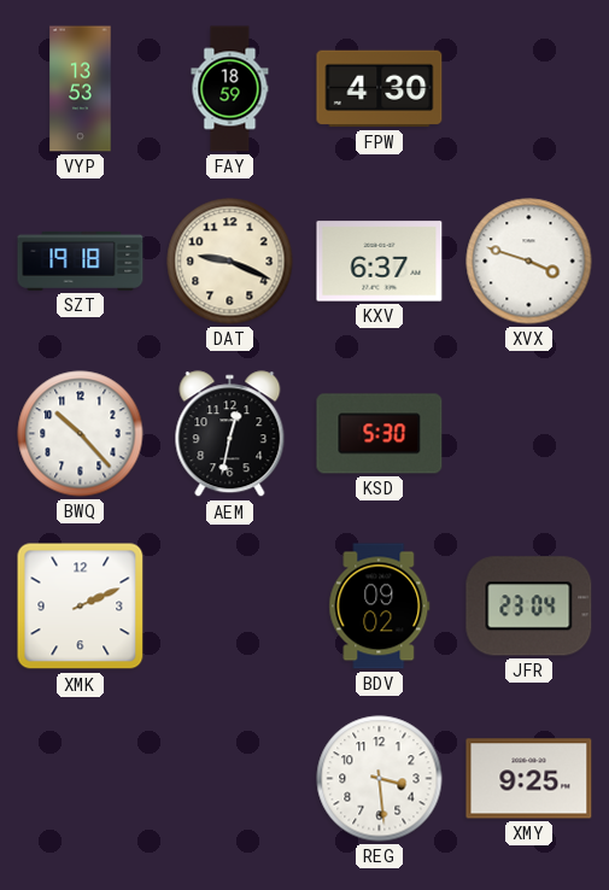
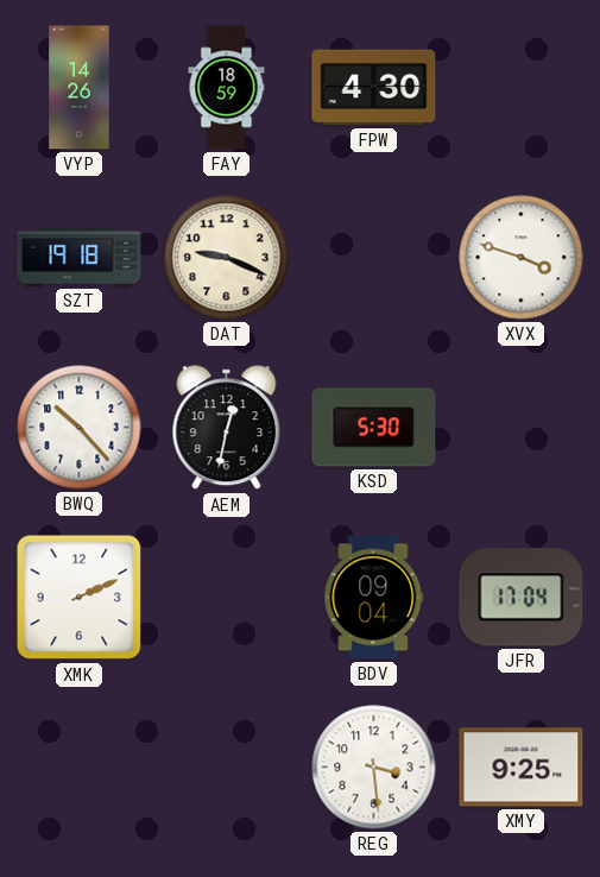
VYP: 13:53 -> 14:26 (80, 88)
KXV: 6:37 -> none (380, 262)
BDV: 09:02 -> 09:04 (374, 598)
JFR: 23:04 -> 17:04 (522, 598)
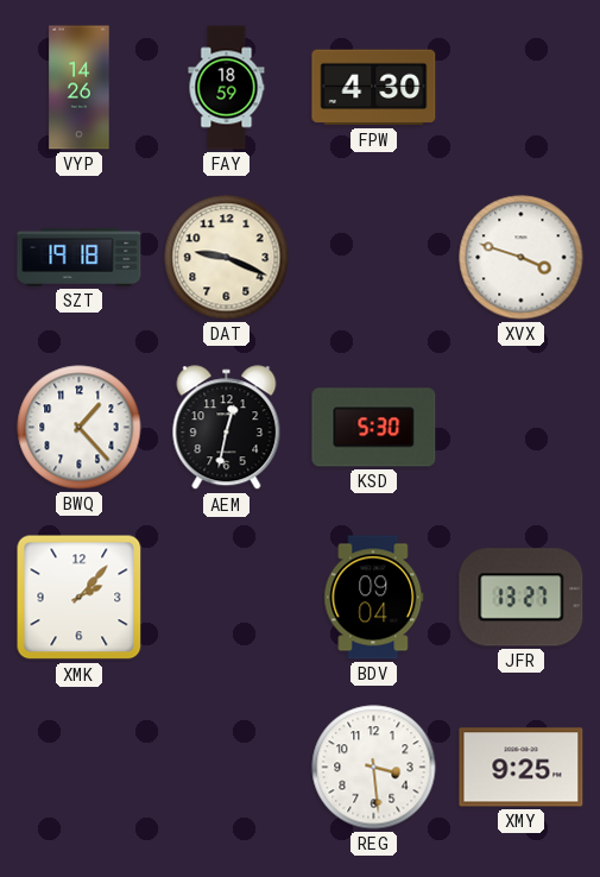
BWQ: 10:23 -> 1:23 (80, 428)
XMK: 2:11 -> 2:07 (80, 598)
JFR: 17:04 -> 13:27 (522, 598)
